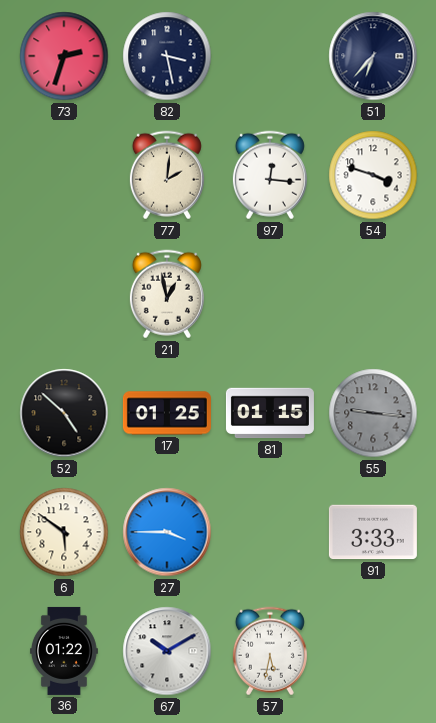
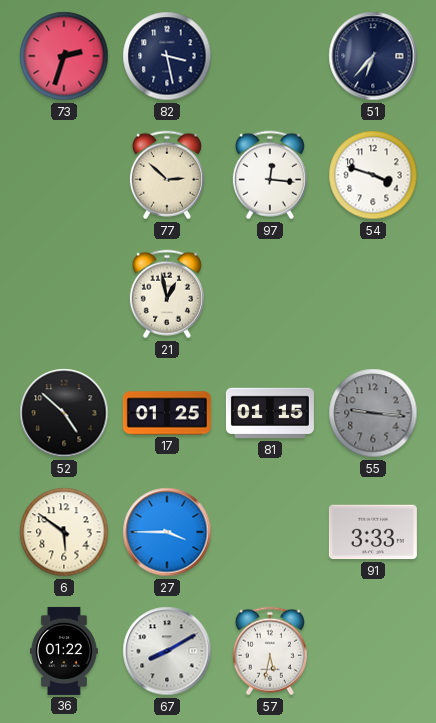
77: 2:01 -> 2:52 (167, 175)
67: 10:10 -> 8:10 (167, 651)
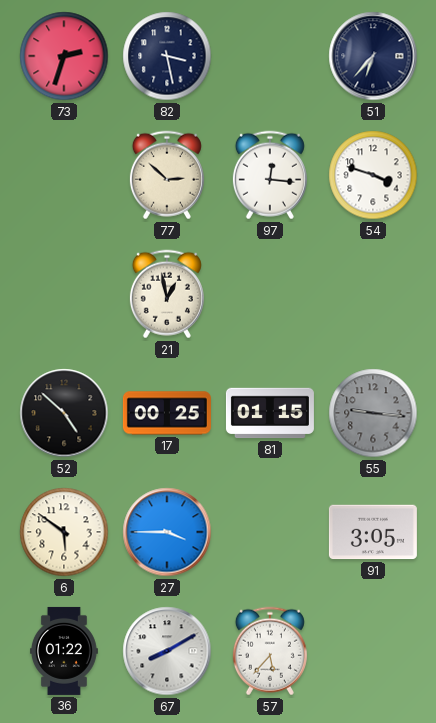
17: 01:25 -> 00:25 (167, 413)
91: 3:33 -> 3:05 (373, 532)
57: 5:32 -> 5:37 (270, 651)
